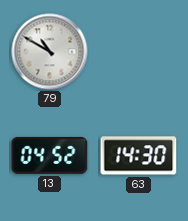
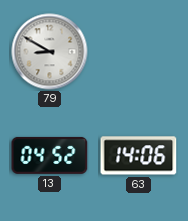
79: 10:50 -> 8:50 (50, 52)
63: 14:30 -> 14:06 (139, 156)
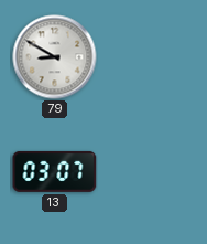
13: 04:52 -> 03:07 (55, 171)
63: 14:06 -> none (139, 156)
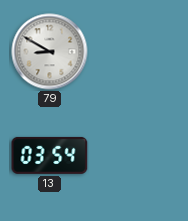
13: 03:07 -> 03:54 (50, 155)
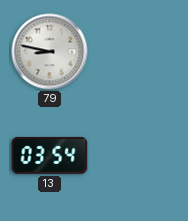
79: 8:50 -> 8:47 (50, 52)
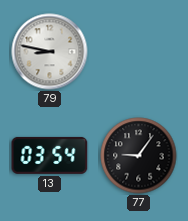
77: none -> 9:06 (139, 156)
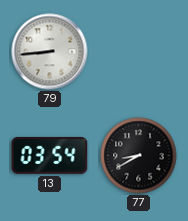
79: 8:47 -> 8:44 (50, 52)
77: 9:06 -> 8:40 (139, 156)
